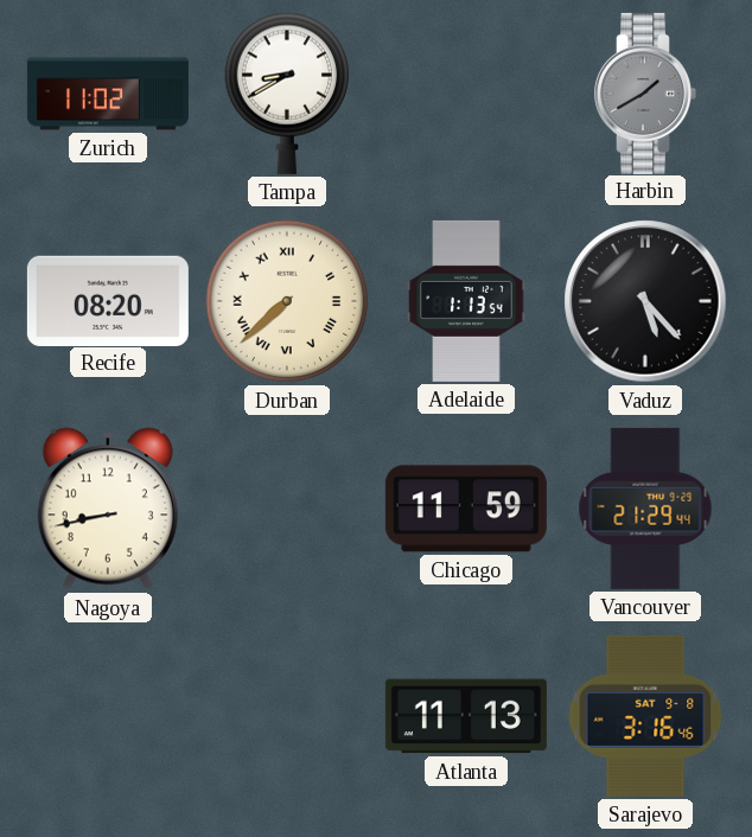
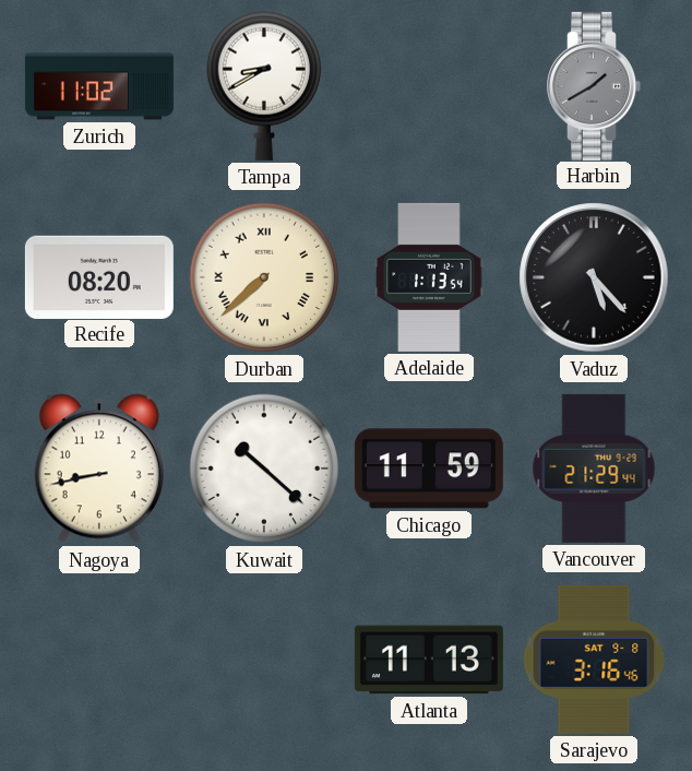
Kuwait: none -> 10:22 (264, 468)
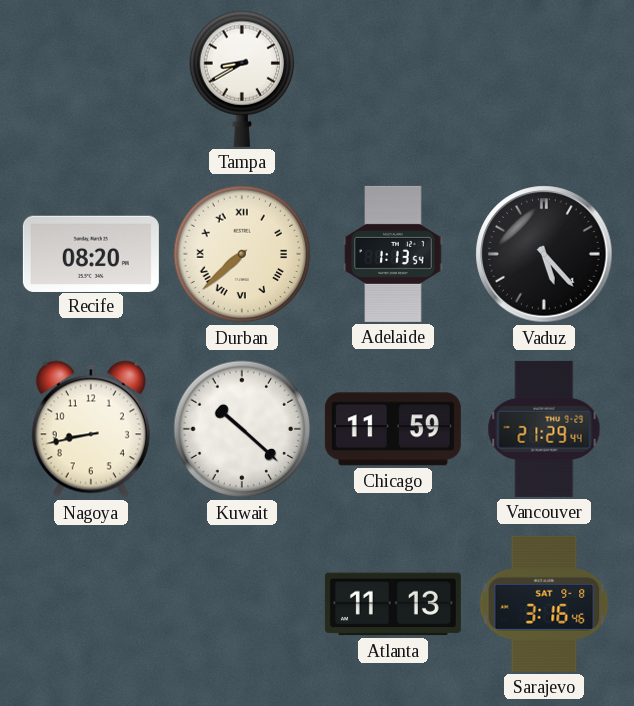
Zurich: 11:02 -> none (99, 86)
Harbin: 1:40 -> none (594, 86)
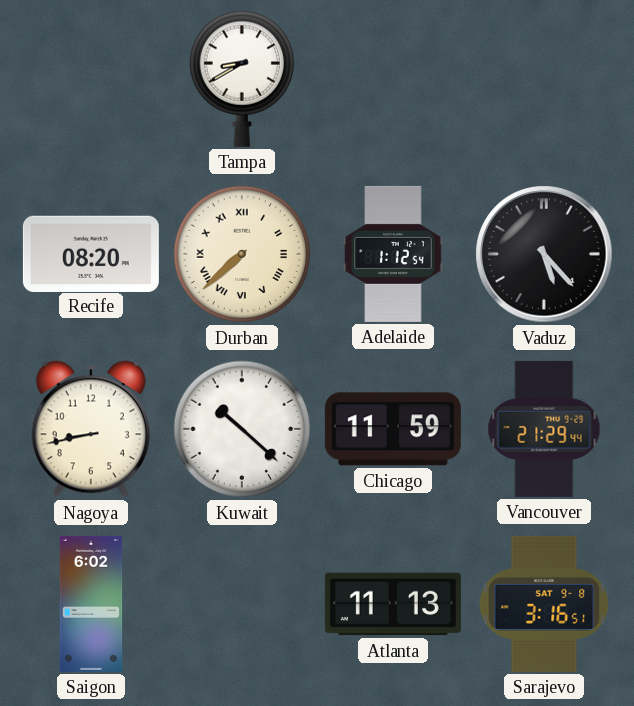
Adelaide: 1:13 -> 1:12 (393, 254)
Saigon: none -> 6:02 (91, 604)
Sarajevo: 3:16:46 -> 3:16:51 (544, 604)
